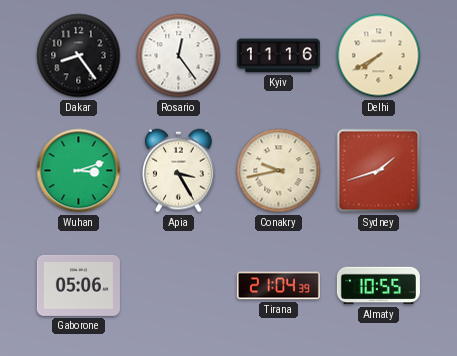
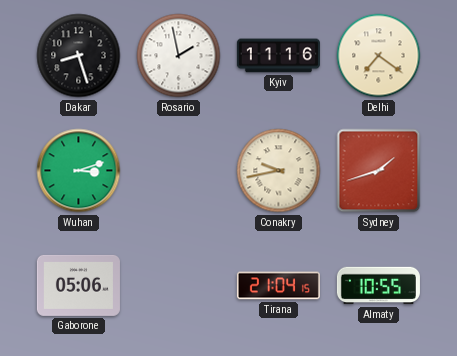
Dakar: 8:24 -> 8:27 (79, 56)
Rosario: 12:24 -> 1:58 (179, 56)
Delhi: 7:40 -> 7:21 (379, 56)
Apia: 3:25 -> none (178, 171)
Tirana: 21:04:39 -> 21:04:15 (278, 286)
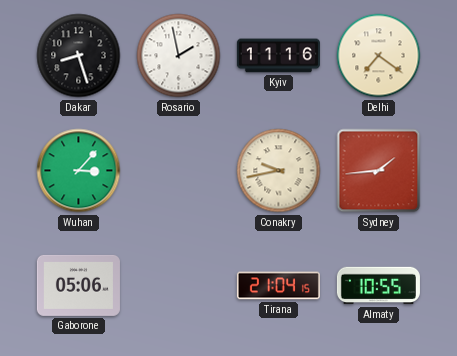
Wuhan: 3:12 -> 3:07 (79, 171)
Sydney: 1:42 -> 1:44 (379, 171)
